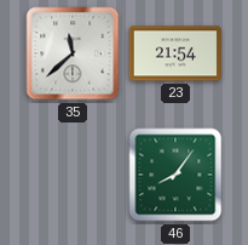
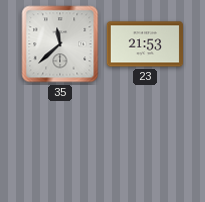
23: 21:54 -> 21:53 (145, 44)
46: 8:06 -> none (175, 175)
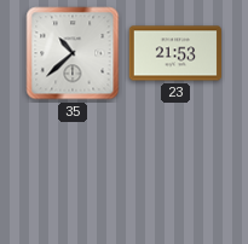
35: 11:38 -> 10:38 (73, 53)
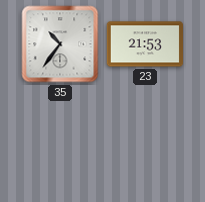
35: 10:38 -> 10:36 (60, 44)
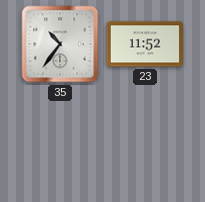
23: 21:53 -> 11:52 (145, 44)
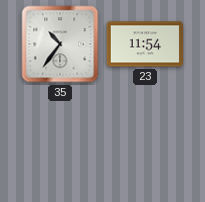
23: 11:52 -> 11:54 (145, 44)
